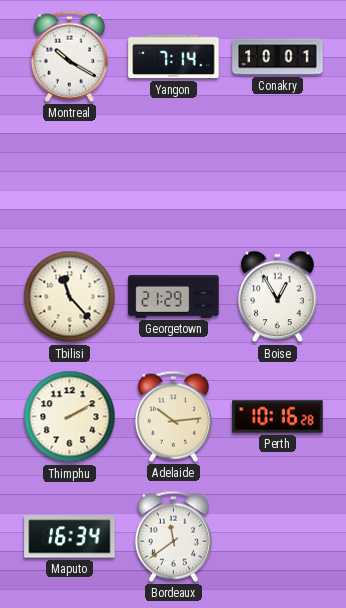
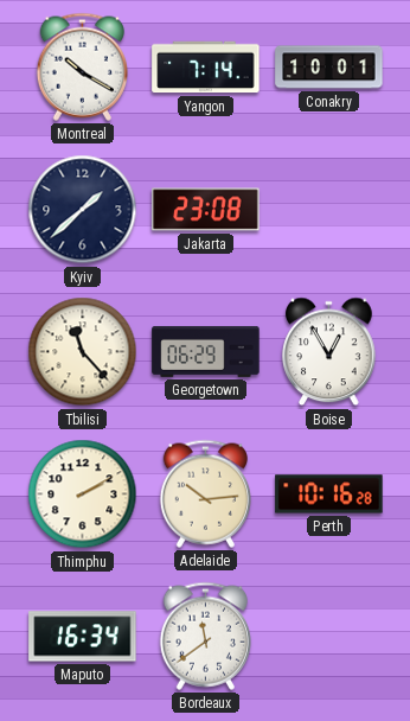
Kyiv: none -> 1:38 (83, 210)
Jakarta: none -> 23:08 (206, 210)
Georgetown: 21:29 -> 06:29 (206, 351)
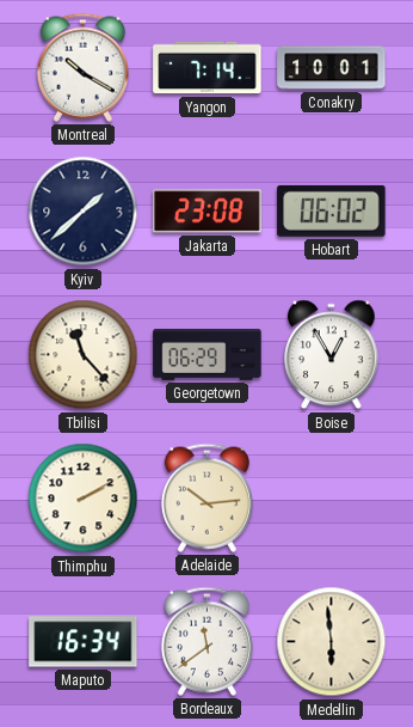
Hobart: none -> 06:02 (332, 210)
Perth: 10:16 -> none (329, 495)
Medellin: none -> 5:59 (332, 642)
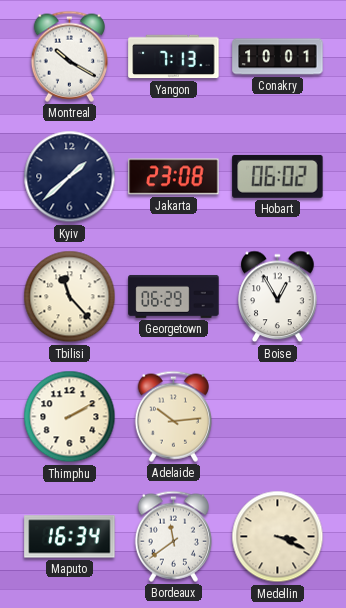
Yangon: 7:14 -> 7:13 (174, 57)
Medellin: 5:59 -> 3:19 (278, 537)
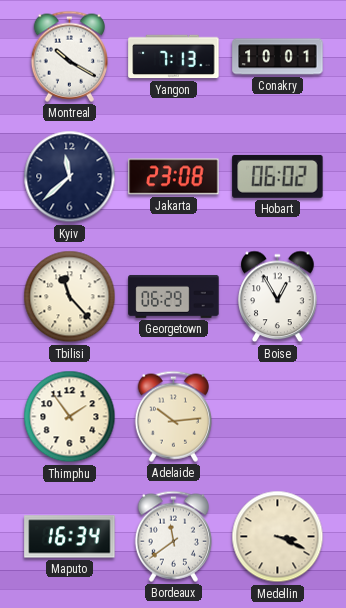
Kyiv: 1:38 -> 11:38 (70, 177)
Thimphu: 2:10 -> 1:54 (70, 417)
